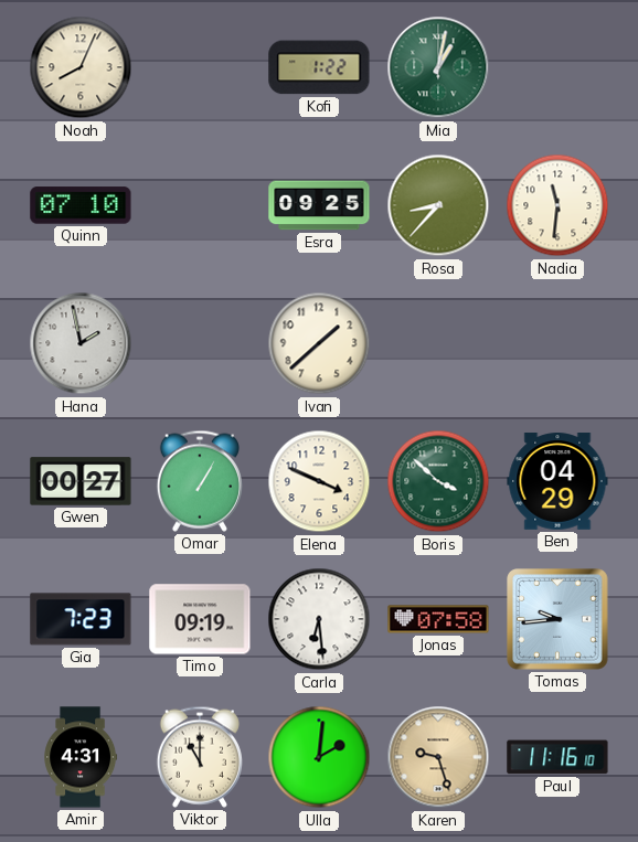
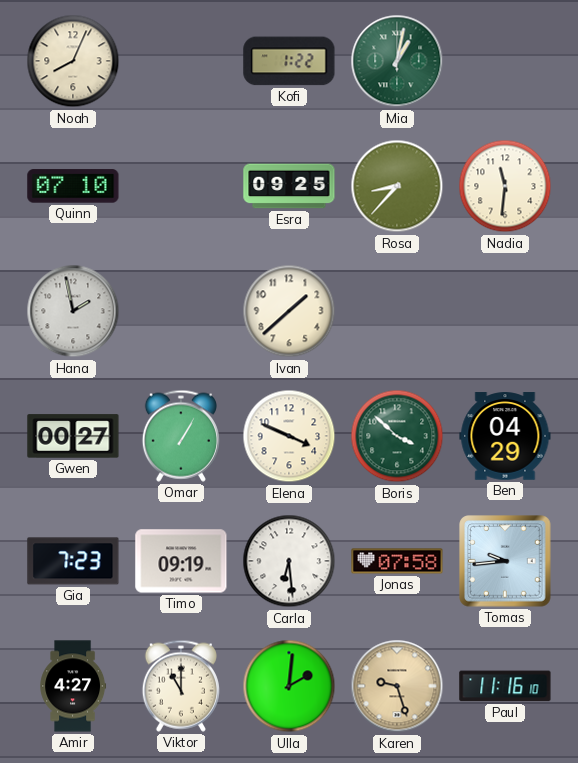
Amir: 4:31 -> 4:27 (73, 686)
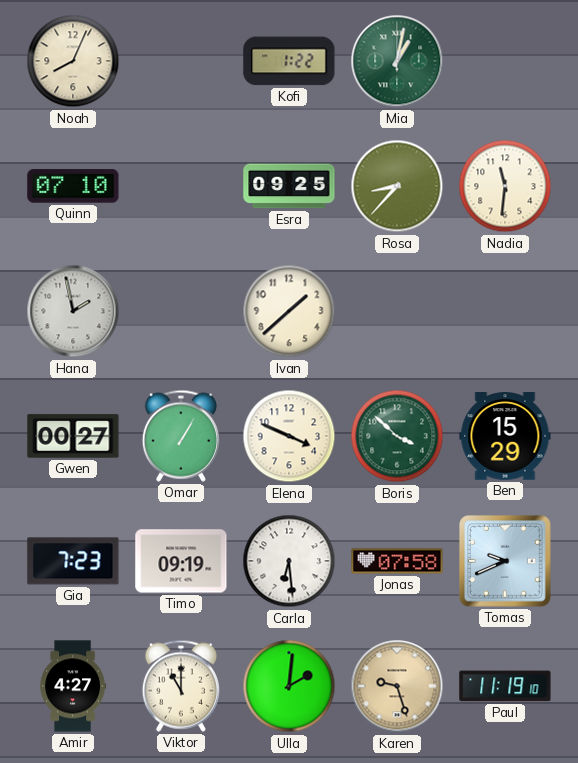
Ben: 04:29 -> 15:29 (505, 436)
Tomas: 9:44 -> 9:41 (505, 561)
Paul: 11:16 -> 11:19 (505, 686)
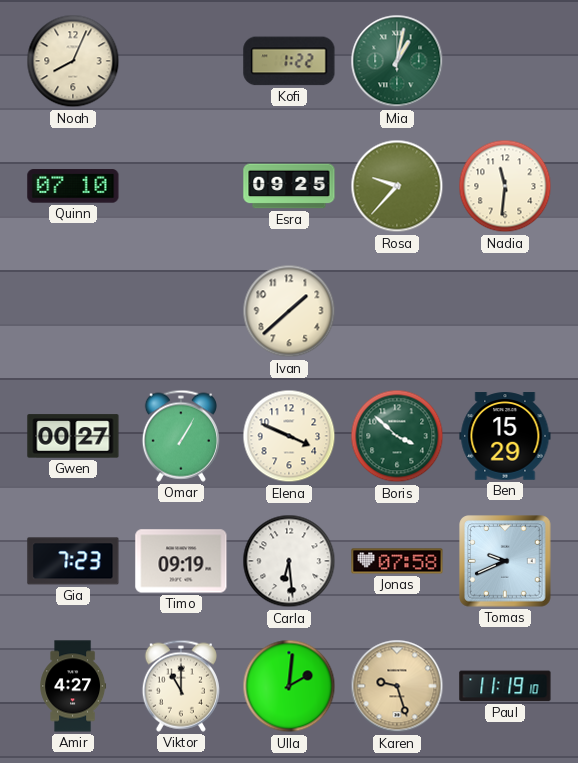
Rosa: 8:37 -> 9:37 (397, 186)
Hana: 1:58 -> none (73, 311)
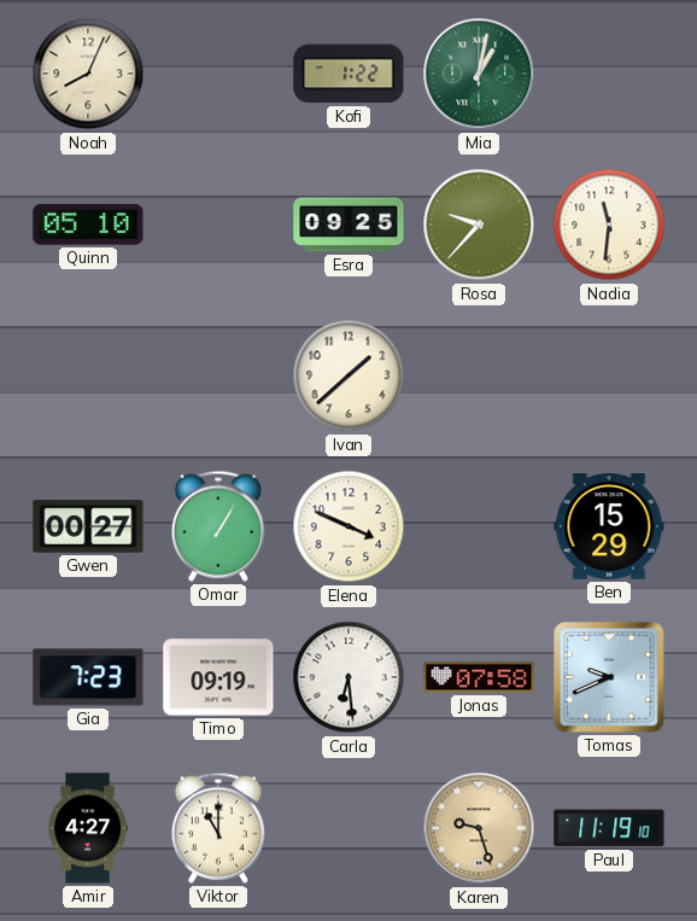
Quinn: 07:10 -> 05:10 (88, 225)
Boris: 3:52 -> none (397, 436)
Ulla: 2:01 -> none (289, 686)
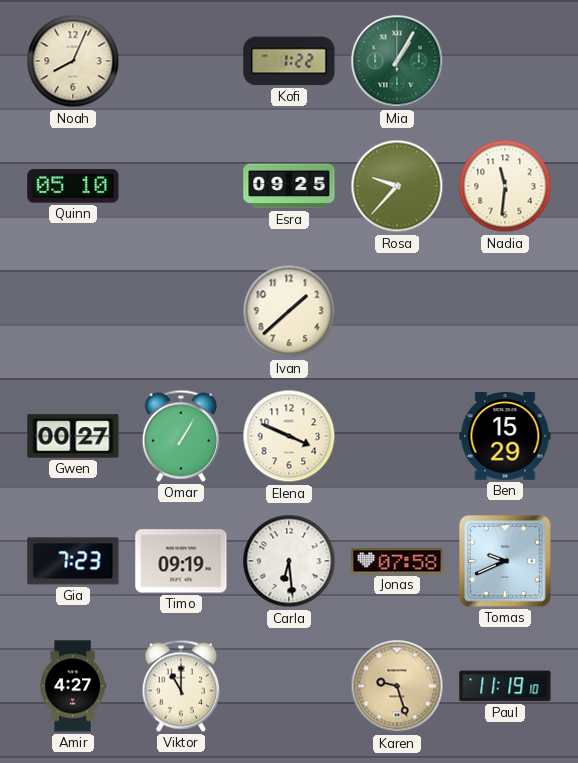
Mia: 1:02 -> 1:05 (397, 61)
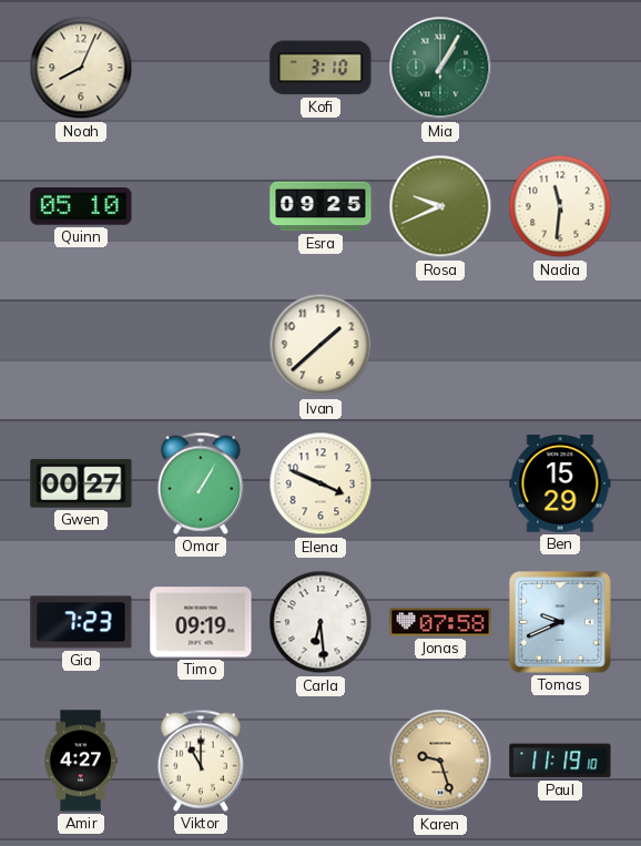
Kofi: 1:22 -> 3:10 (320, 68)
Rosa: 9:37 -> 9:41 (440, 206)
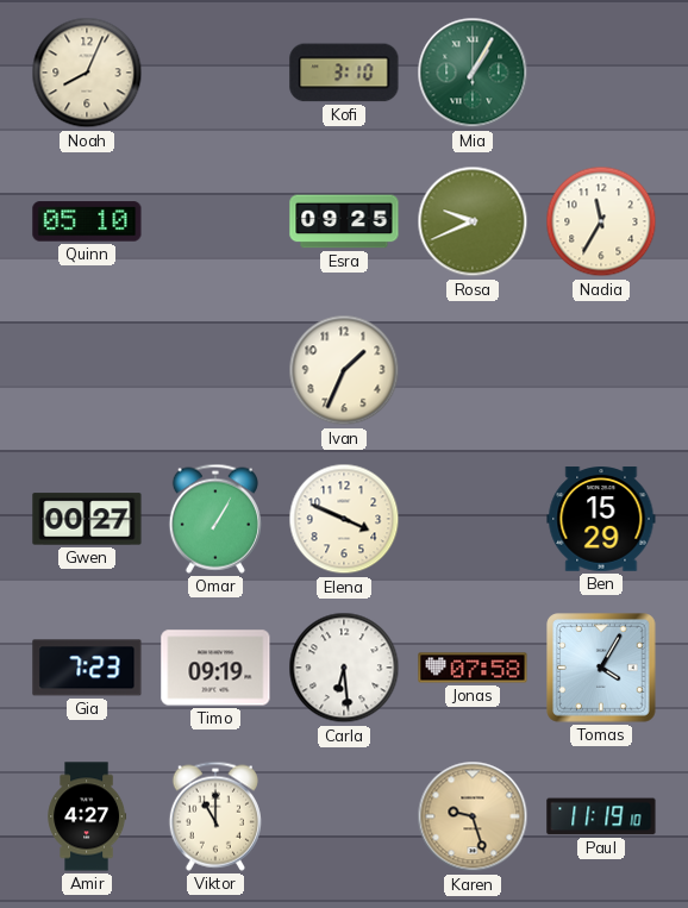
Nadia: 11:31 -> 11:35 (601, 221)
Ivan: 1:38 -> 1:34 (344, 370)
Tomas: 9:41 -> 4:05 (601, 668)
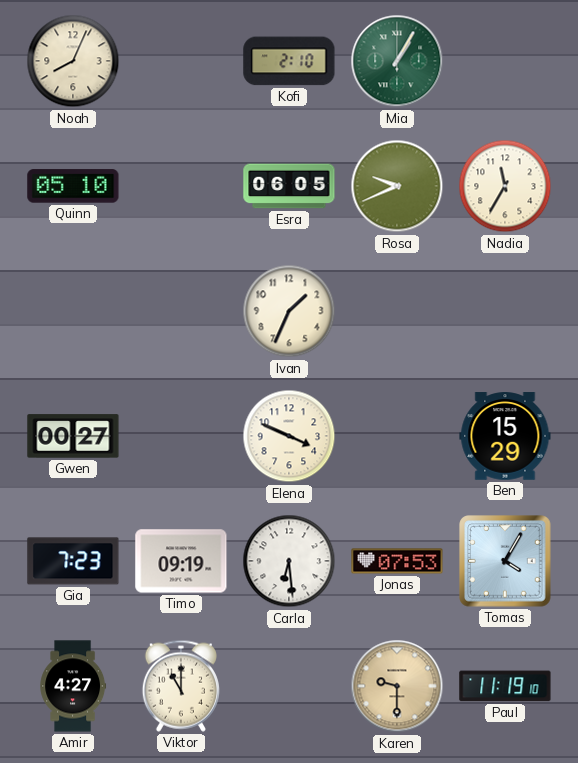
Kofi: 3:10 -> 2:10 (289, 61)
Esra: 09:25 -> 06:05 (289, 186)
Omar: 1:05 -> none (215, 519)
Jonas: 07:58 -> 07:53 (397, 561)
Karen: 9:27 -> 9:30 (397, 686)
